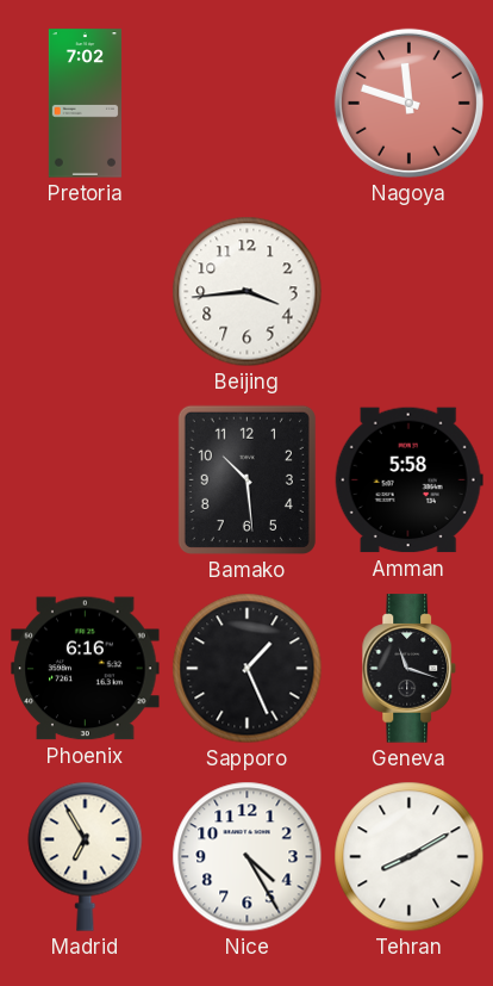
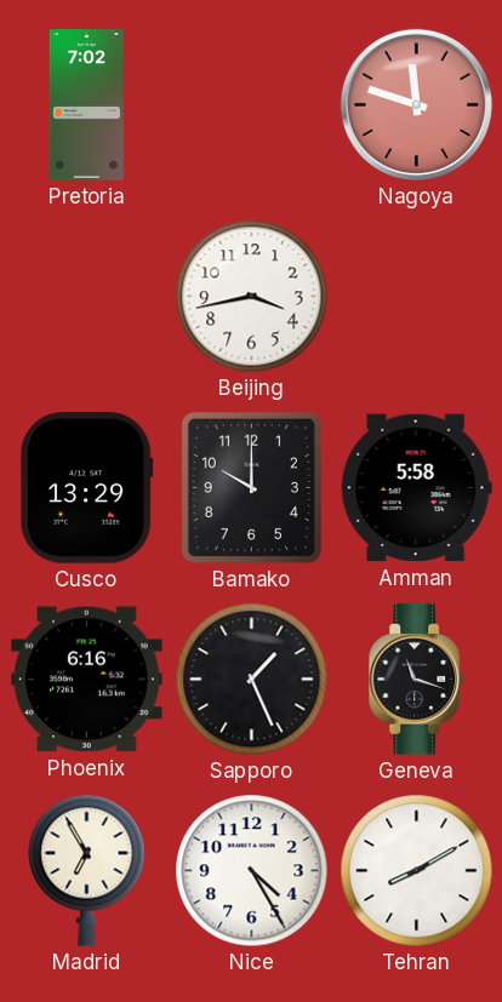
Beijing: 3:44 -> 3:43 (252, 297)
Cusco: none -> 13:29 (87, 488)
Bamako: 10:29 -> 10:00 (251, 487)
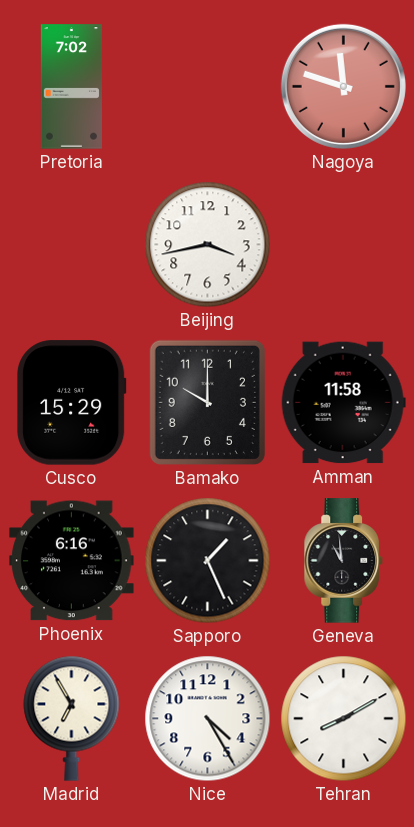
Cusco: 13:29 -> 15:29 (72, 403)
Amman: 5:58 -> 11:58 (343, 403)
Geneva: 11:18 -> 10:59 (344, 561)
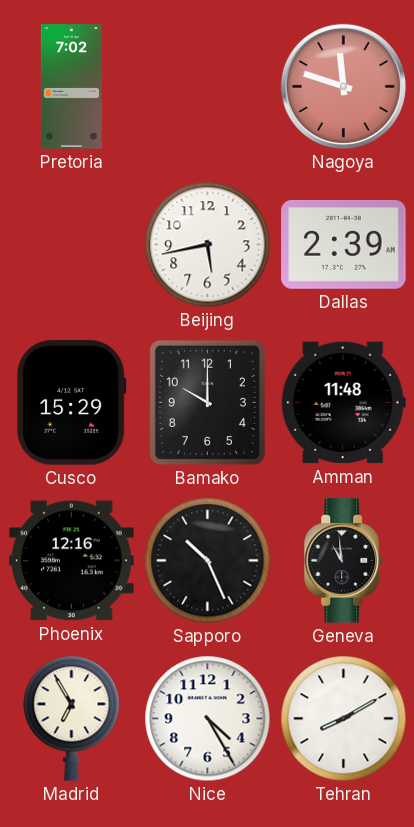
Beijing: 3:43 -> 5:43 (208, 245)
Dallas: none -> 2:39 (344, 244)
Amman: 11:58 -> 11:48 (343, 403)
Phoenix: 6:16 -> 12:16 (72, 561)
Sapporo: 1:26 -> 10:26 (208, 561)
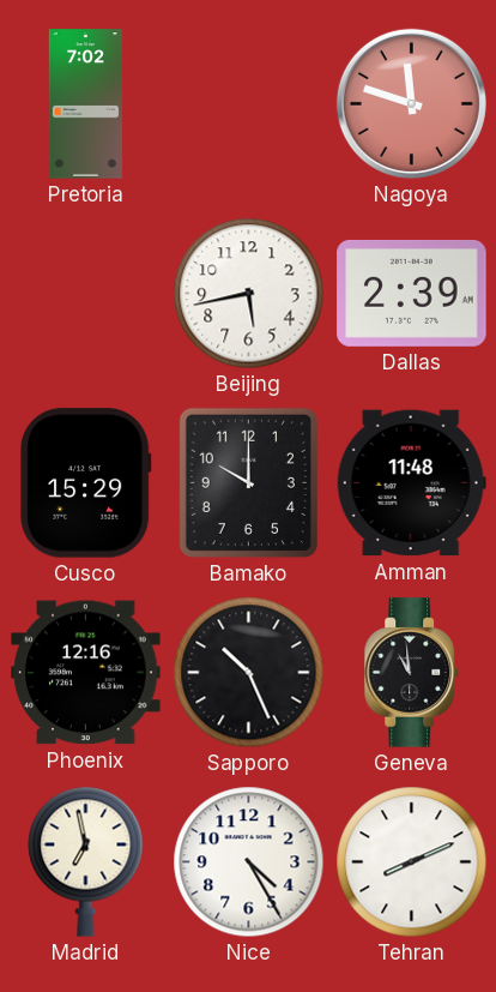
Madrid: 6:55 -> 6:58 (86, 861)
Tehran: 8:10 -> 8:11 (412, 862)
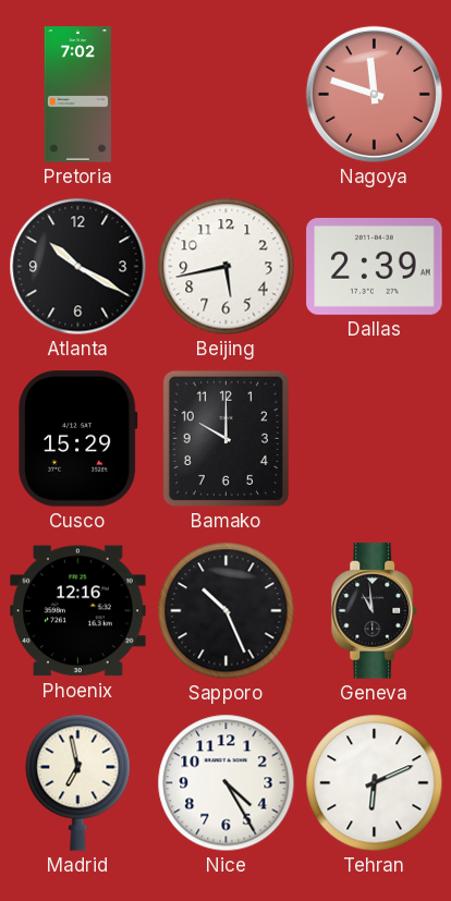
Atlanta: none -> 10:20 (78, 267)
Amman: 11:48 -> none (411, 483)
Tehran: 8:11 -> 6:11 (375, 783)
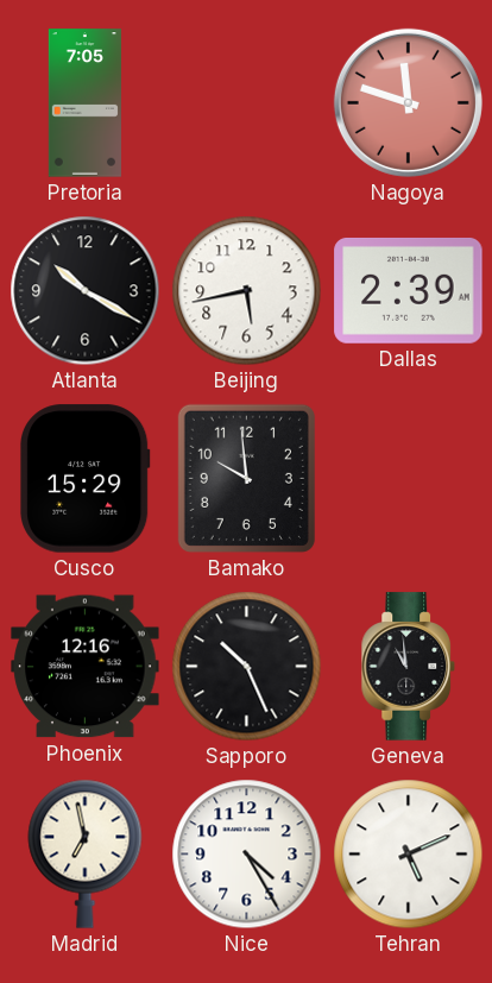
Pretoria: 7:02 -> 7:05 (84, 103)
Bamako: 10:00 -> 9:59 (246, 478)
Tehran: 6:11 -> 5:11 (409, 855)
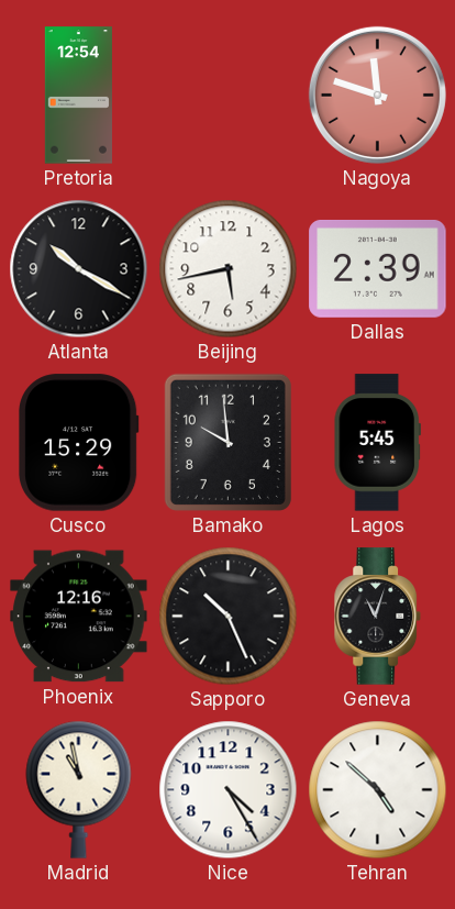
Pretoria: 7:05 -> 12:54 (78, 96)
Lagos: none -> 5:45 (377, 443)
Geneva: 10:59 -> 11:03 (378, 617)
Madrid: 6:58 -> 10:58 (79, 789)
Tehran: 5:11 -> 4:52 (378, 790)
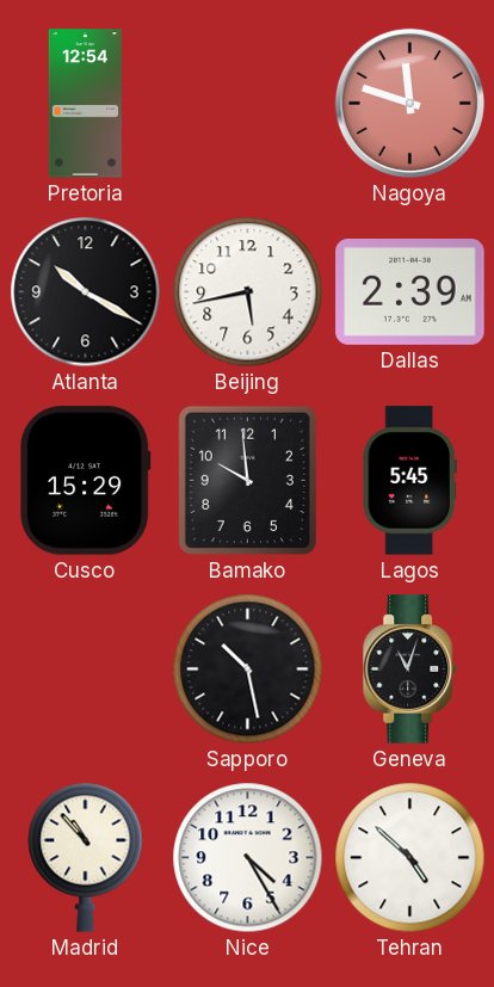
Phoenix: 12:16 -> none (79, 617)
Sapporo: 10:26 -> 10:28 (248, 670)
Madrid: 10:58 -> 10:53 (86, 857)
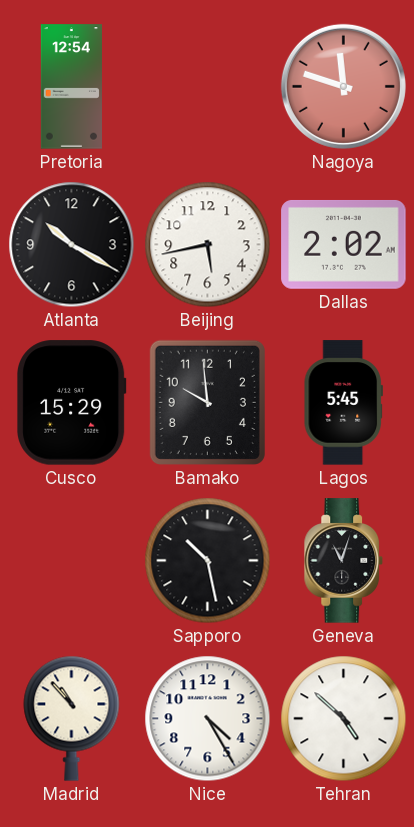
Dallas: 2:39 -> 2:02 (344, 244)
